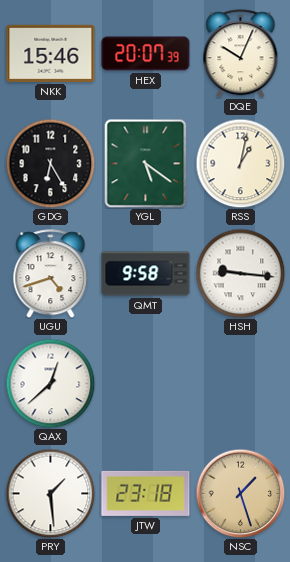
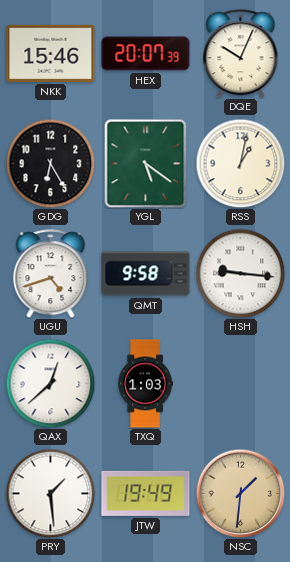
TXQ: none -> 1:03 (145, 384)
JTW: 23:18 -> 19:49 (146, 493)
NSC: 1:27 -> 1:31 (240, 493)
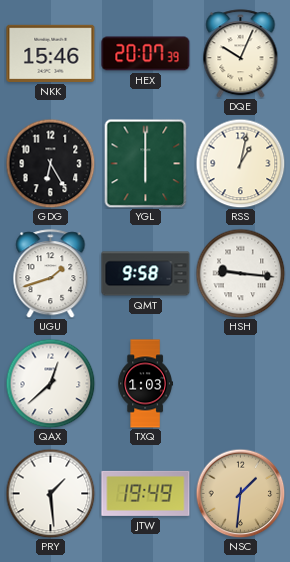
YGL: 5:21 -> 6:00 (146, 163)
UGU: 4:42 -> 1:42 (51, 274)
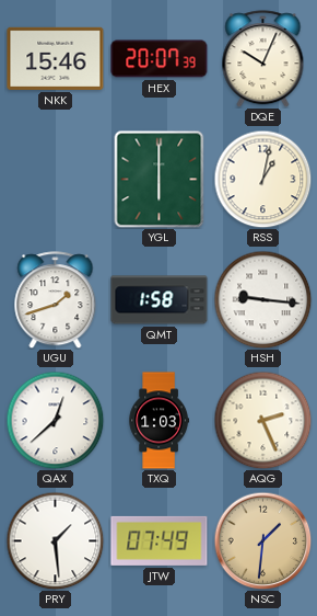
GDG: 6:25 -> none (50, 163)
QMT: 9:58 -> 1:58 (160, 300)
AQG: none -> 2:26 (262, 420)
JTW: 19:49 -> 07:49 (160, 540)
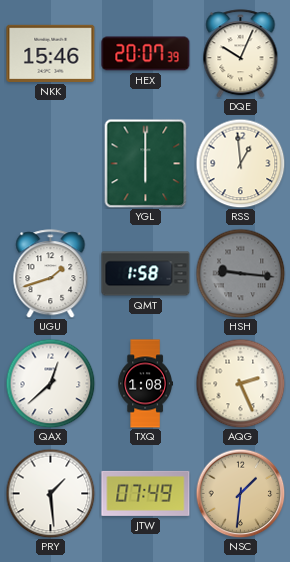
RSS: 1:02 -> 12:59 (240, 163)
HSH dial: white -> grey (240, 273)
TXQ: 1:03 -> 1:08 (145, 384)
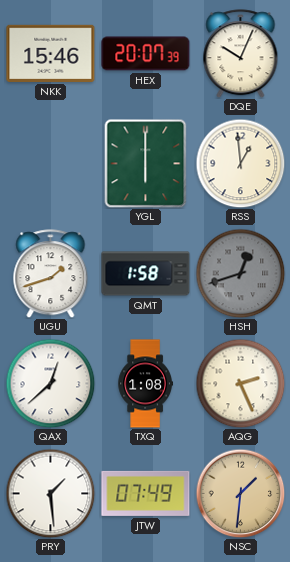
HSH: 9:16 -> 12:42 (240, 273)
